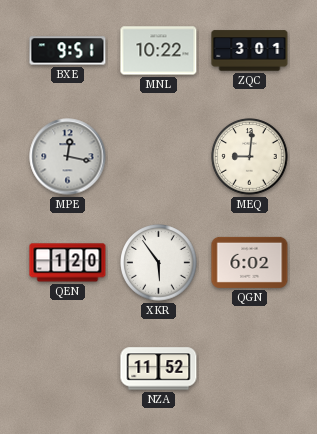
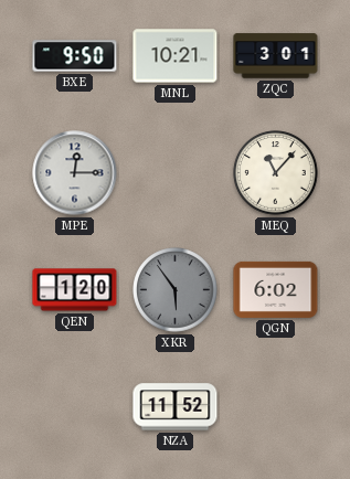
BXE: 9:51 -> 9:50 (75, 56)
MNL: 10:22 -> 10:21 (176, 56)
MPE: 12:17 -> 12:15 (75, 173)
MEQ: 9:01 -> 11:07 (276, 173)
XKR dial: white -> grey (176, 290)
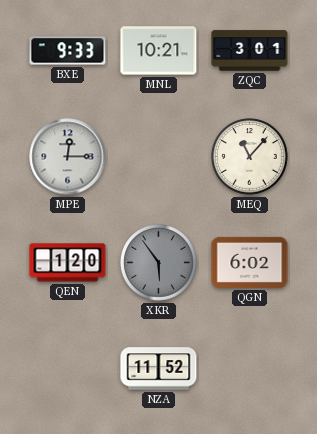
BXE: 9:50 -> 9:33 (68, 51)
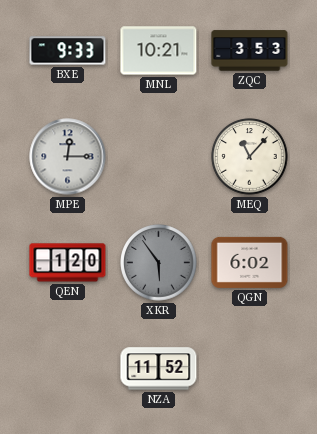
ZQC: 3:01 -> 3:53 (250, 51)
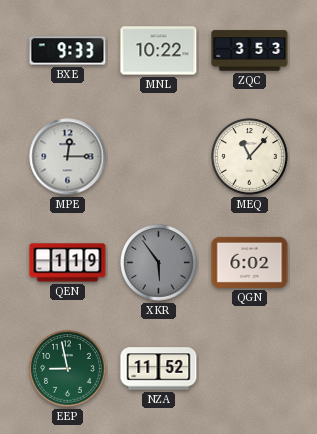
MNL: 10:21 -> 10:22 (159, 51)
QEN: 1:20 -> 1:19 (68, 263)
EEP: none -> 8:58 (68, 369)
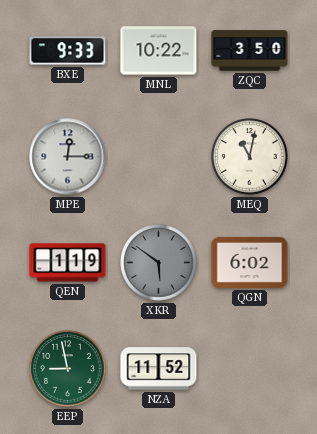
ZQC: 3:53 -> 3:50 (250, 51)
MEQ: 11:07 -> 11:02 (250, 157)
XKR: 5:54 -> 5:51 (159, 263)
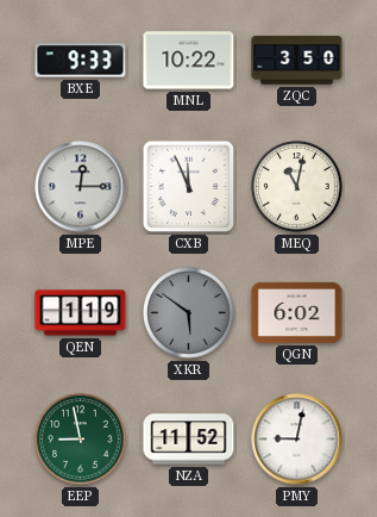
CXB: none -> 11:56 (189, 187)
PMY: none -> 9:02 (297, 440)
